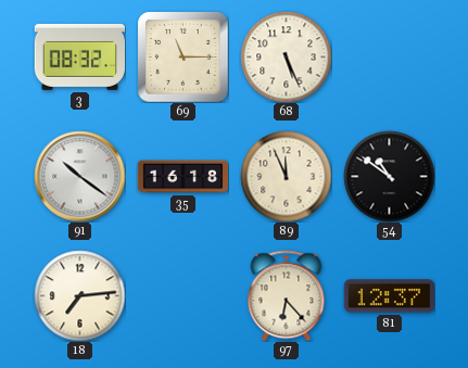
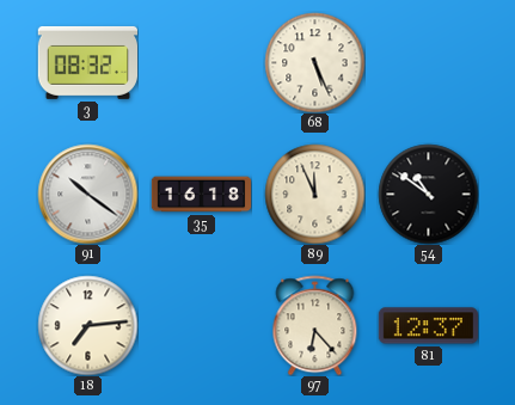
69: 11:15 -> none (182, 56)
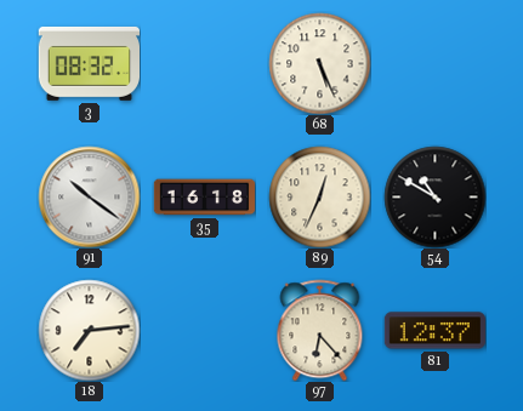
89: 11:56 -> 12:34 (319, 196)
54: 10:51 -> 10:50 (434, 196)
